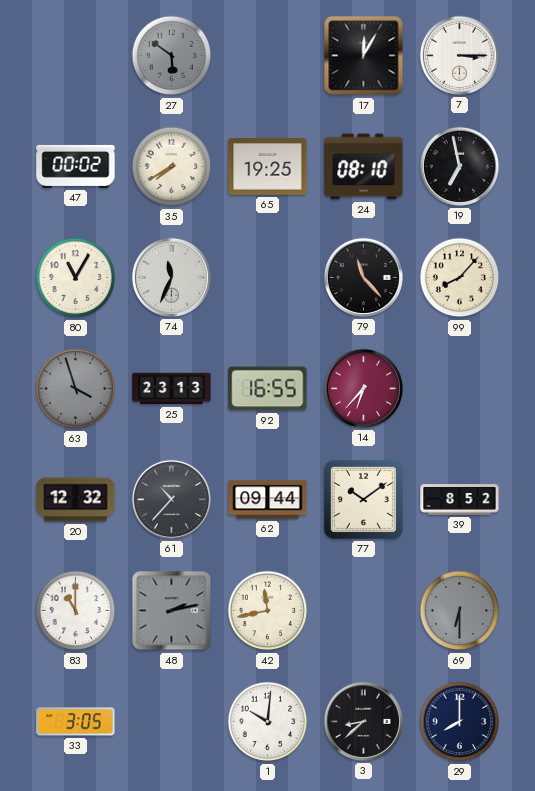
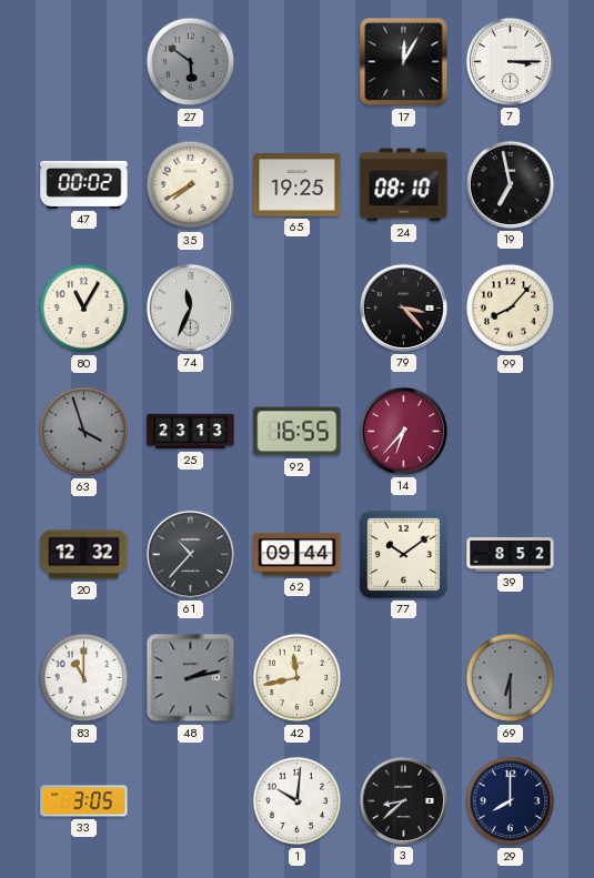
79: 11:23 -> 3:23 (403, 307)
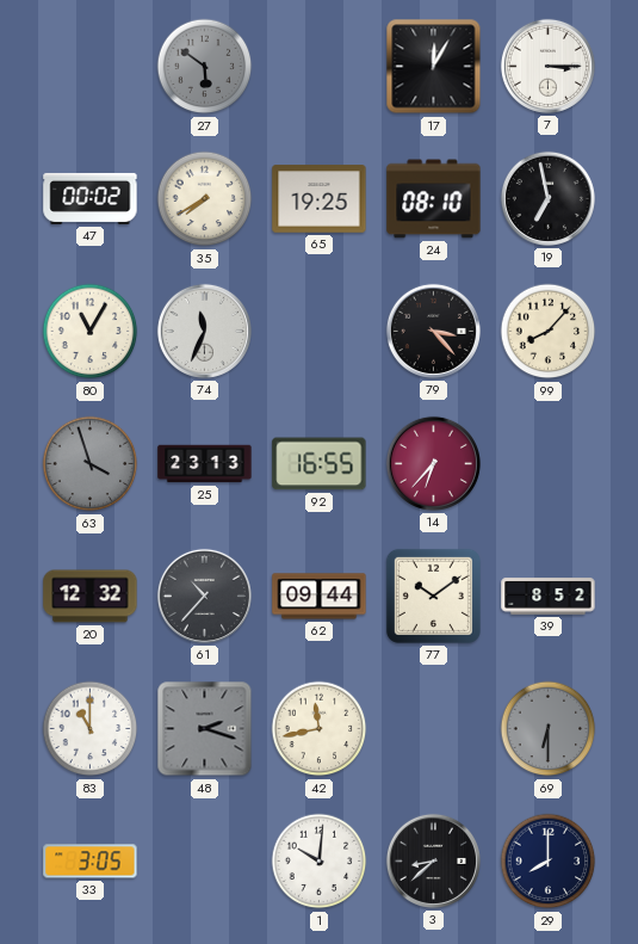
48: 2:13 -> 2:18 (205, 729)
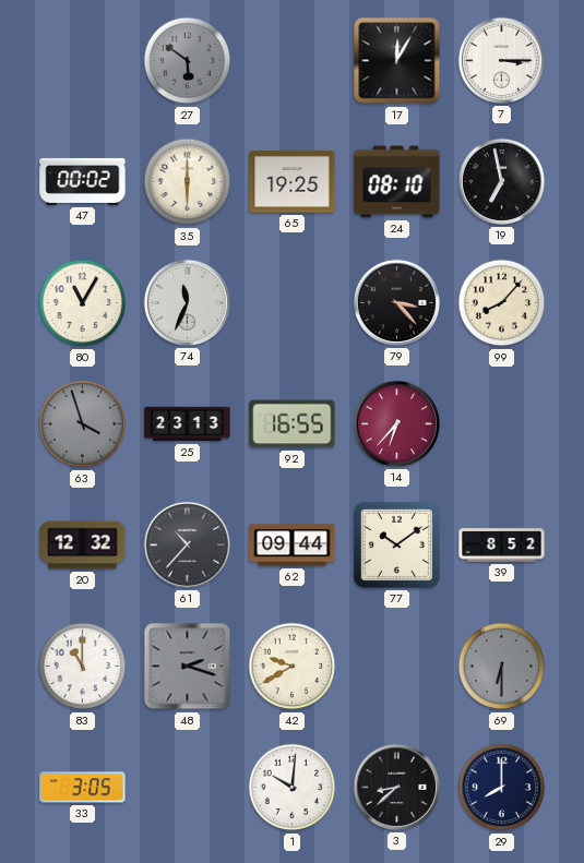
35: 7:40 -> 6:00 (188, 182)
42: 11:43 -> 9:40 (293, 667)
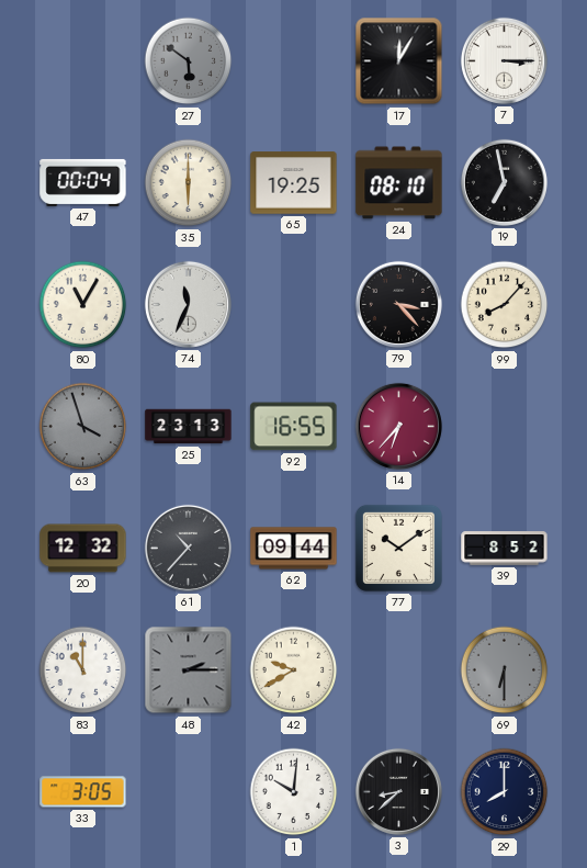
47: 00:02 -> 00:04 (83, 182)
48: 2:18 -> 2:15 (189, 670)
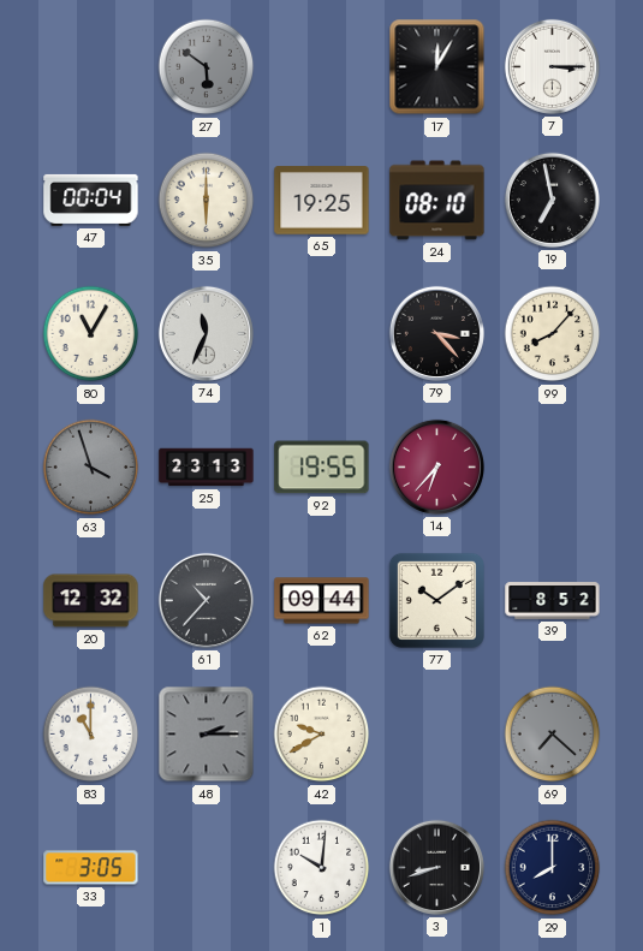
92: 16:55 -> 19:55 (322, 468)
69: 6:30 -> 7:22 (553, 735)
3: 8:38 -> 8:42 (436, 867)
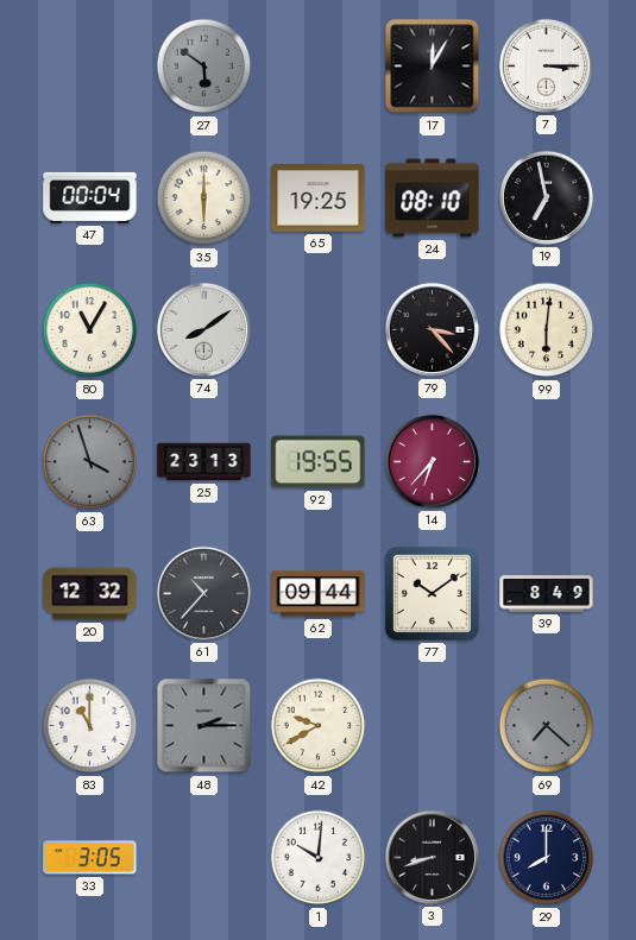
74: 11:34 -> 8:09 (203, 329)
99: 8:07 -> 6:01 (547, 330)
39: 8:52 -> 8:49 (547, 594)
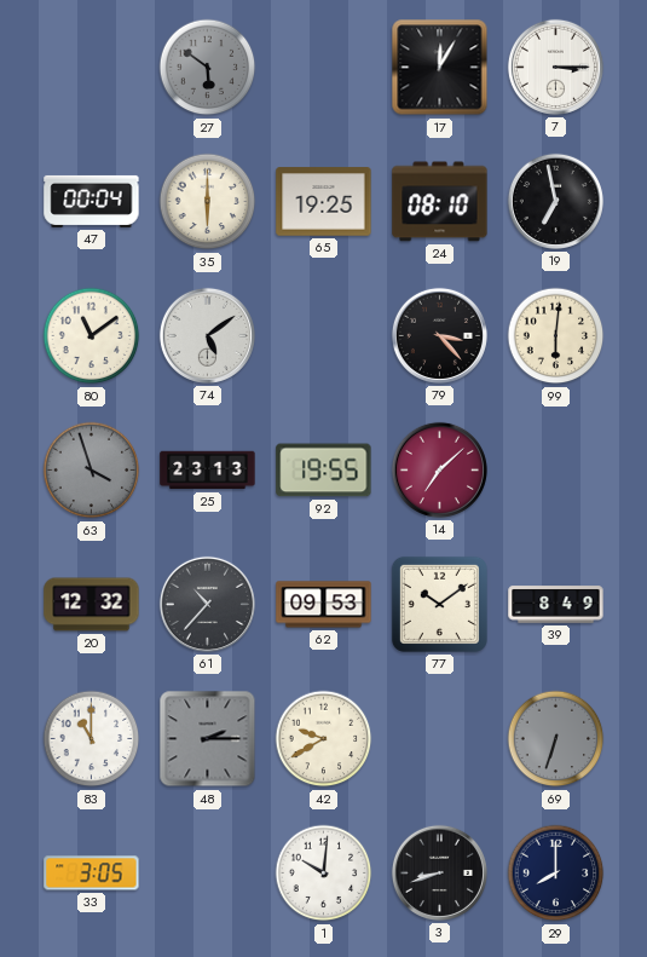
80: 11:05 -> 11:09 (92, 336)
74: 8:09 -> 5:09 (207, 335)
14: 6:37 -> 7:08 (439, 469)
62: 09:44 -> 09:53 (324, 605)
69: 7:22 -> 6:33 (556, 739)
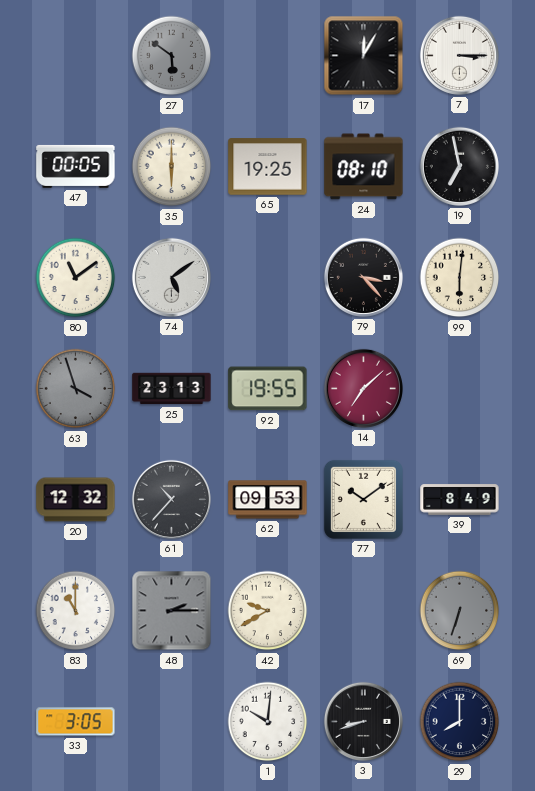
47: 00:04 -> 00:05 (76, 166)
